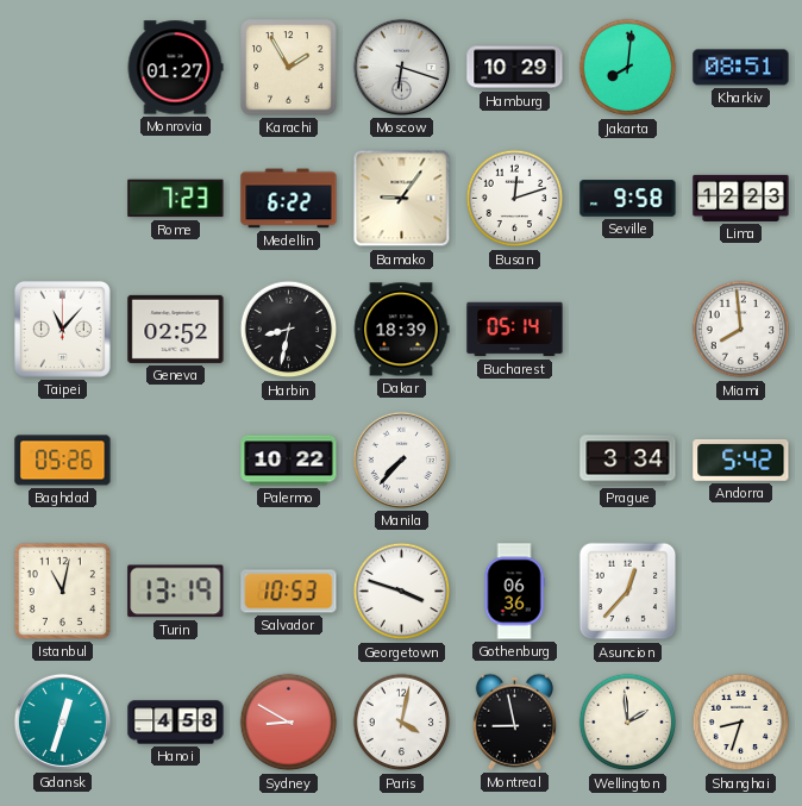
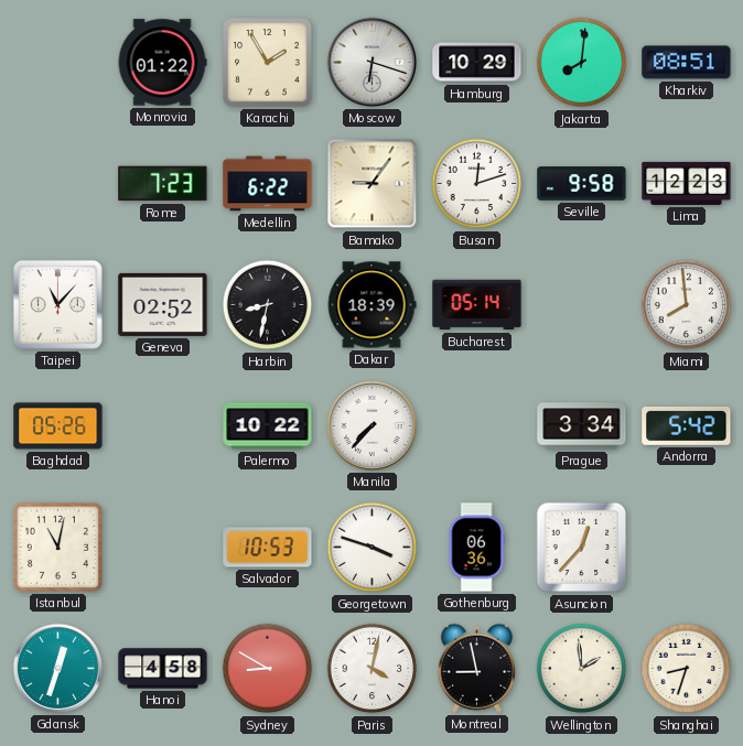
Monrovia: 01:27 -> 01:22 (162, 63)
Turin: 13:19 -> none (176, 592)
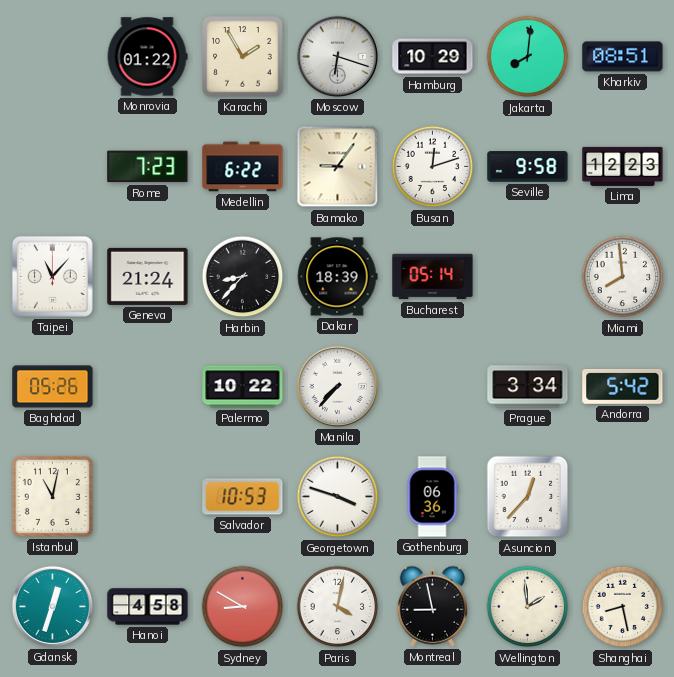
Geneva: 02:52 -> 21:24 (148, 276)
Harbin: 8:32 -> 8:37 (243, 277)
Shanghai: 8:33 -> 8:28 (623, 607)
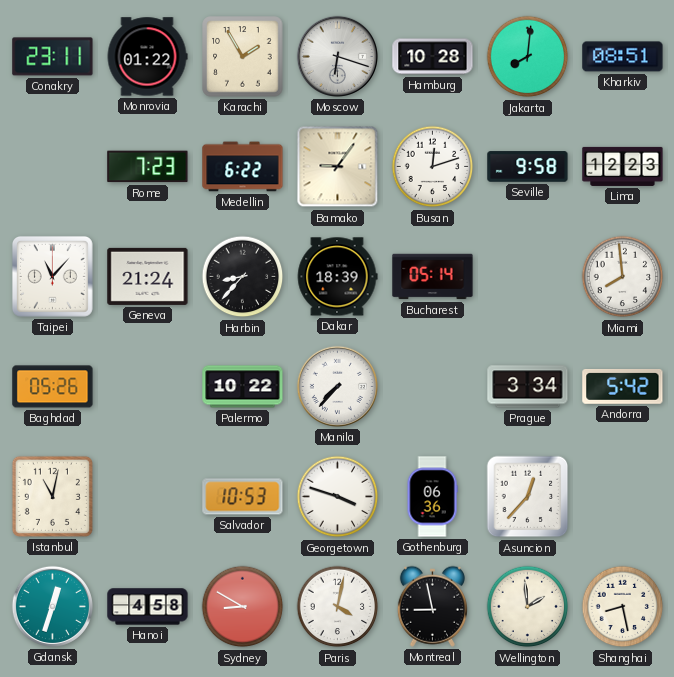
Conakry: none -> 23:11 (53, 57)
Hamburg: 10:29 -> 10:28 (433, 57)
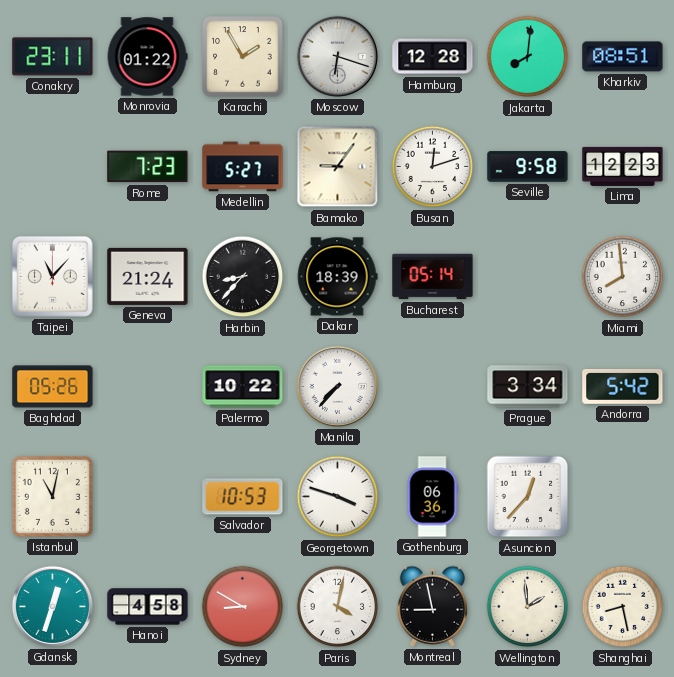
Hamburg: 10:28 -> 12:28 (433, 57)
Medellin: 6:22 -> 5:27 (243, 167)
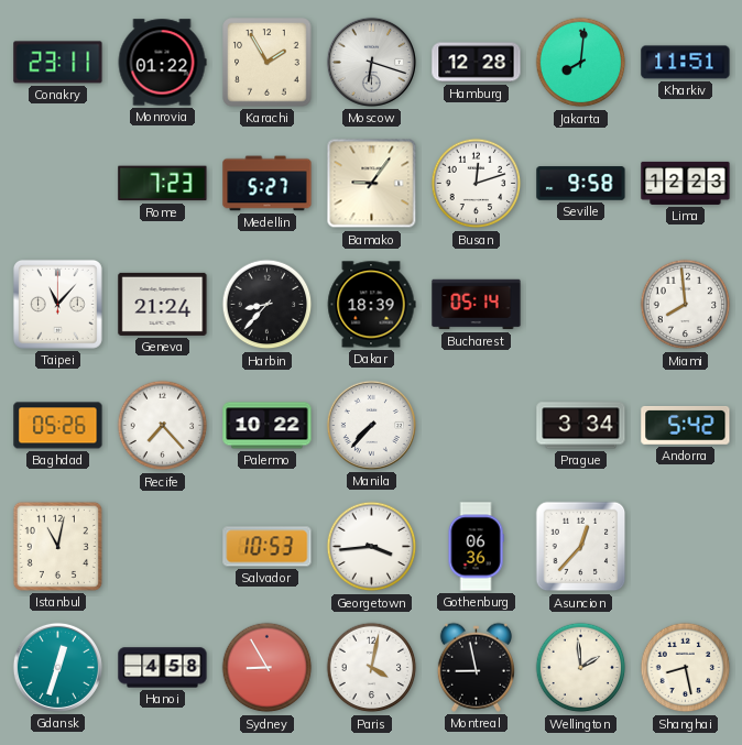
Kharkiv: 08:51 -> 11:51 (686, 63)
Recife: none -> 7:23 (163, 426)
Georgetown: 3:48 -> 3:44 (372, 547)
Sydney: 8:50 -> 8:55 (268, 668)
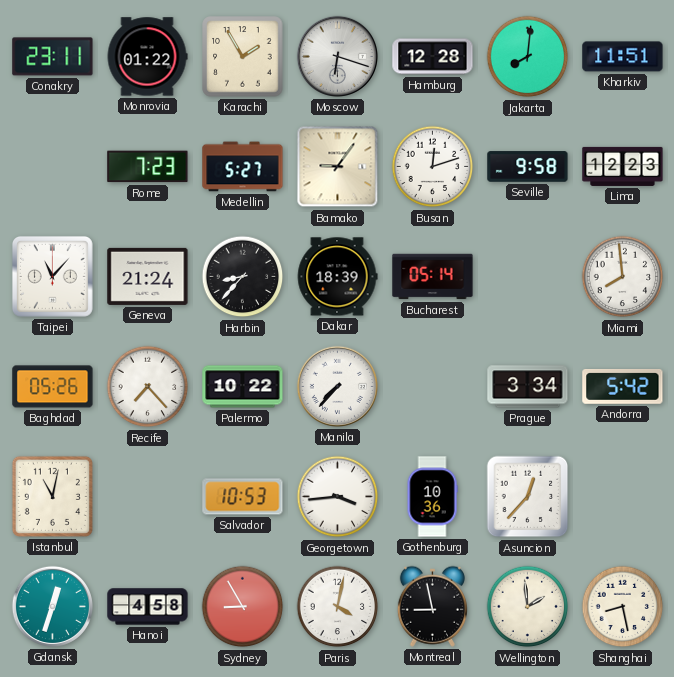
Gothenburg: 06:36 -> 10:36 (432, 497)
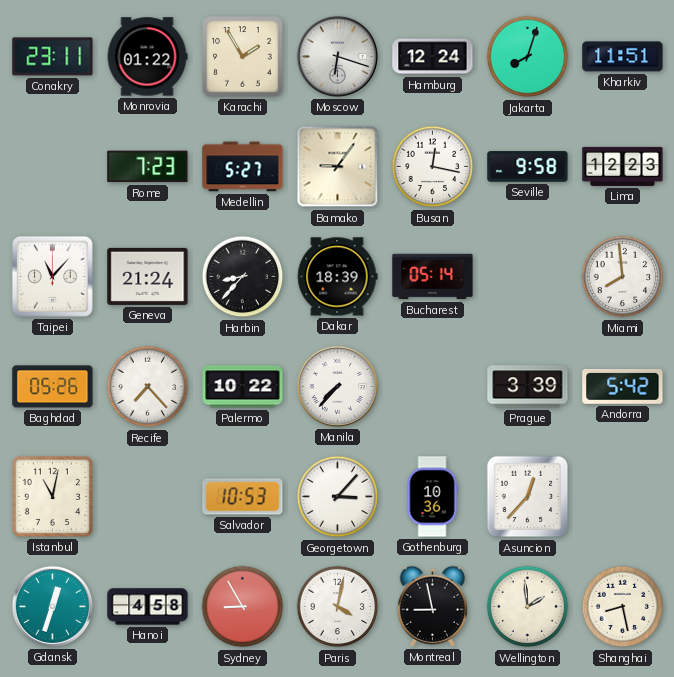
Hamburg: 12:28 -> 12:24 (433, 57)
Jakarta: 8:01 -> 8:03 (528, 57)
Busan: 12:12 -> 12:17 (433, 167)
Prague: 3:34 -> 3:39 (528, 387)
Georgetown: 3:44 -> 3:07 (338, 497)
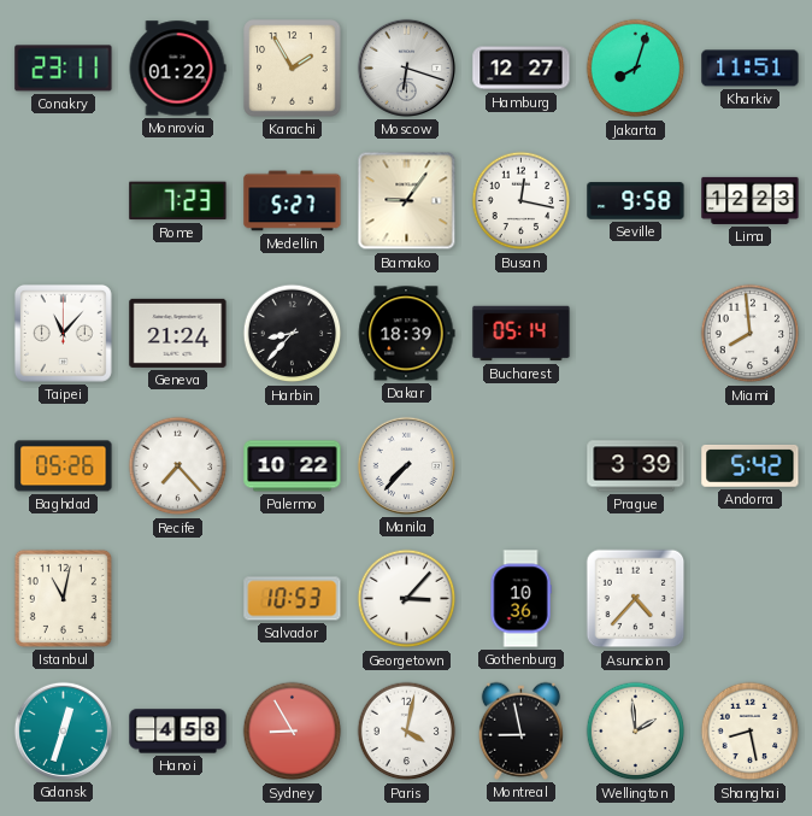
Hamburg: 12:24 -> 12:27 (522, 69)
Asuncion: 12:37 -> 4:37 (636, 599)
